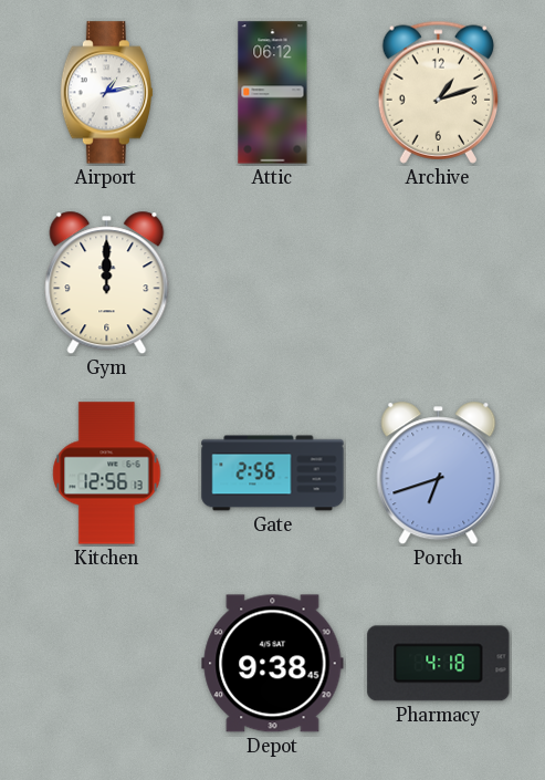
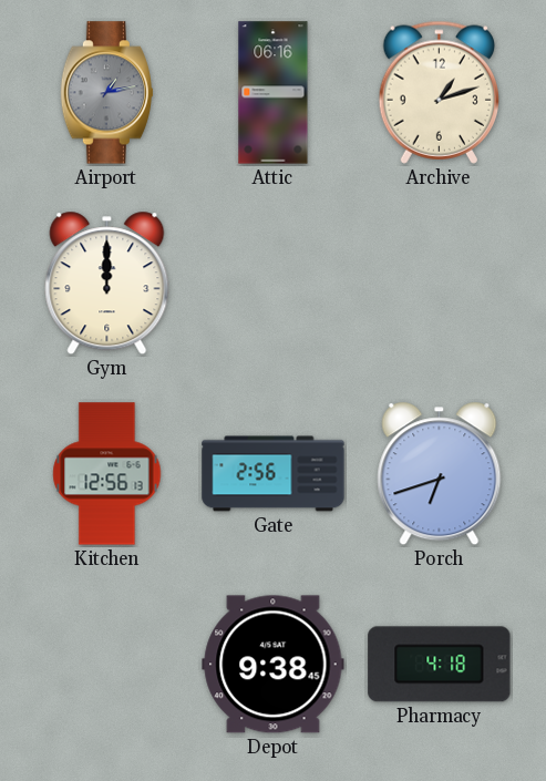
Airport dial: white -> grey (106, 93)
Attic: 06:12 -> 06:16 (274, 93)
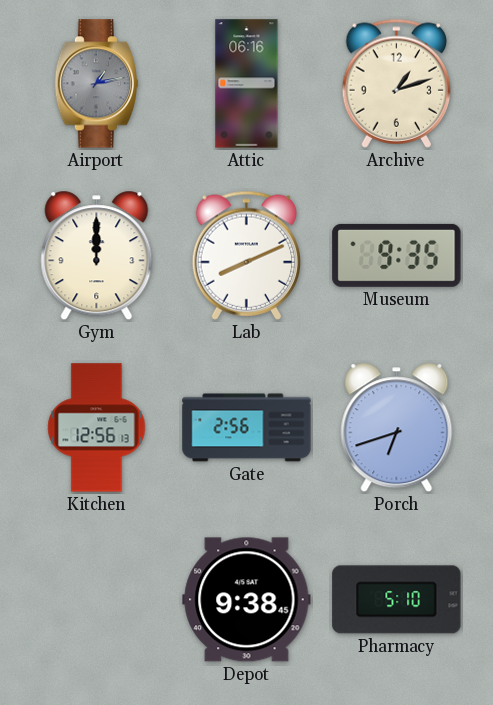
Lab: none -> 8:11 (246, 255)
Museum: none -> 9:35 (397, 255)
Pharmacy: 4:18 -> 5:10 (397, 600)
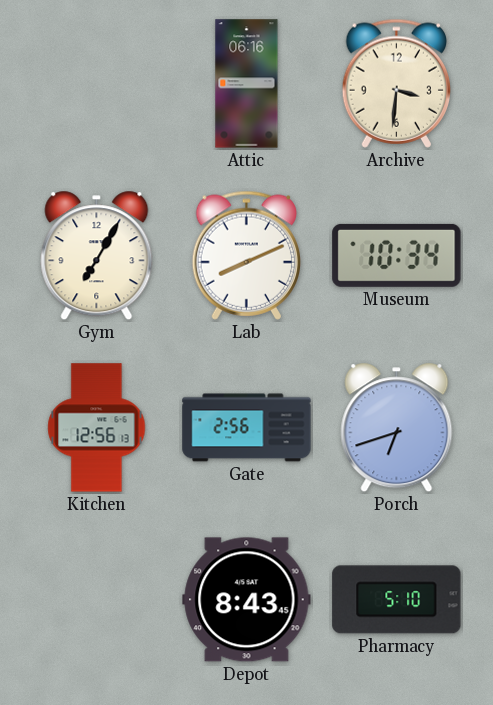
Airport: 1:13 -> none (96, 84)
Archive: 1:12 -> 3:31 (396, 83)
Gym: 12:00 -> 7:05 (97, 256)
Museum: 9:35 -> 10:34 (397, 255)
Depot: 9:38 -> 8:43 (247, 600)
